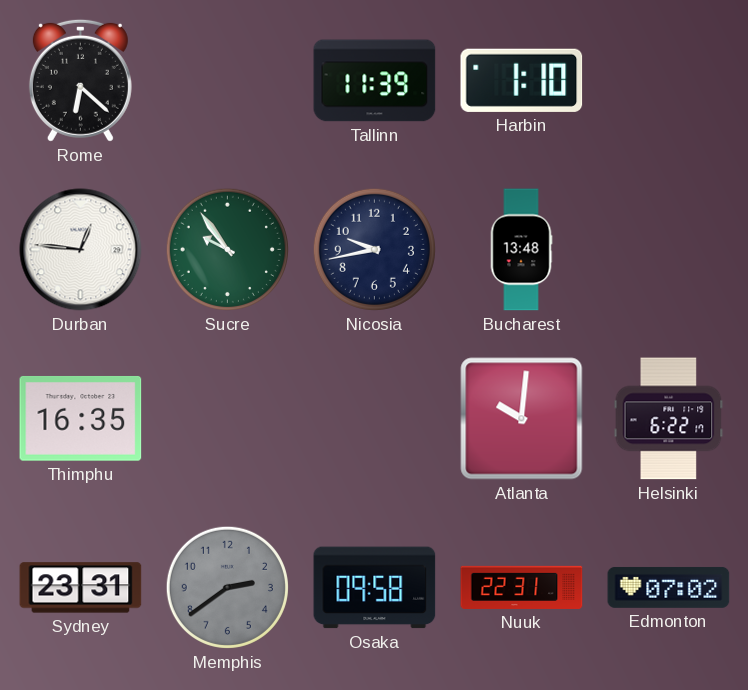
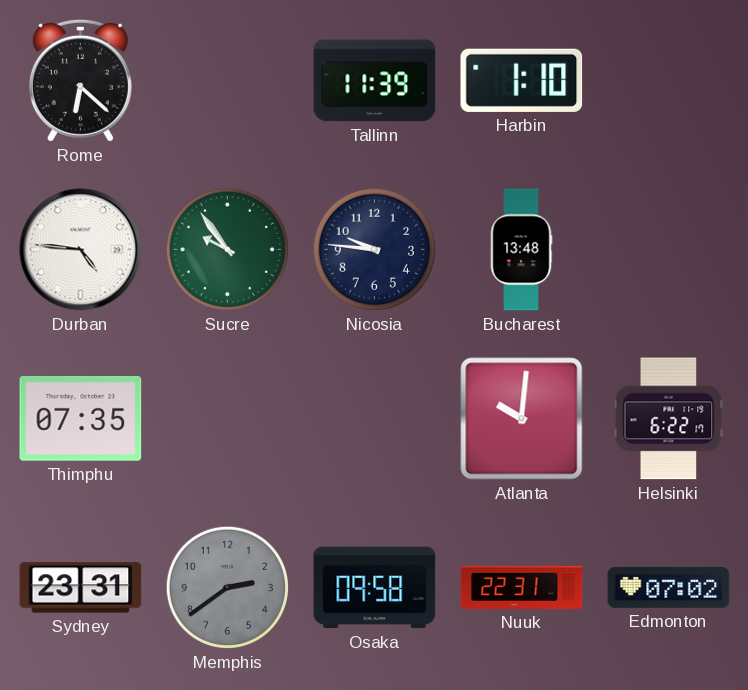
Durban: 12:46 -> 4:46 (81, 250)
Nicosia: 9:43 -> 9:46 (374, 249)
Thimphu: 16:35 -> 07:35 (81, 419)
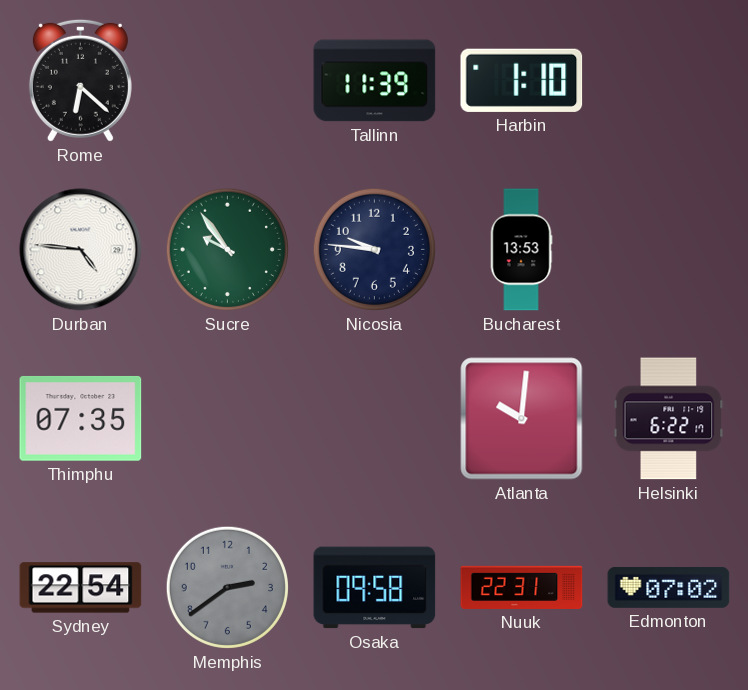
Bucharest: 13:48 -> 13:53 (521, 250)
Sydney: 23:31 -> 22:54 (81, 588)
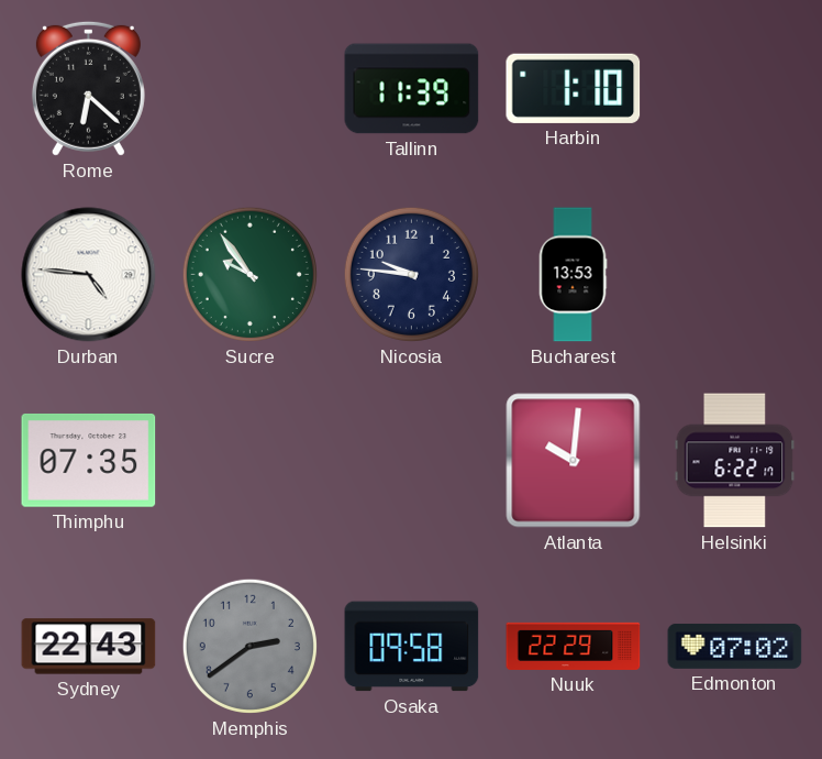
Sydney: 22:54 -> 22:43 (89, 647)
Nuuk: 22:31 -> 22:29 (574, 646)
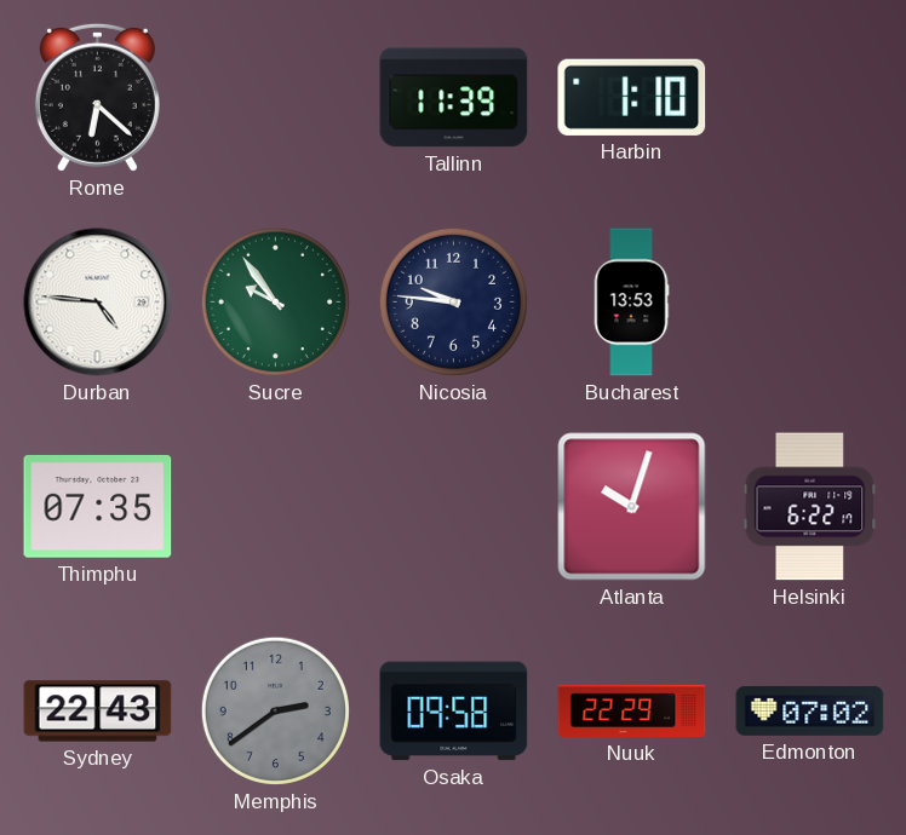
Atlanta: 10:01 -> 10:03 (632, 507)
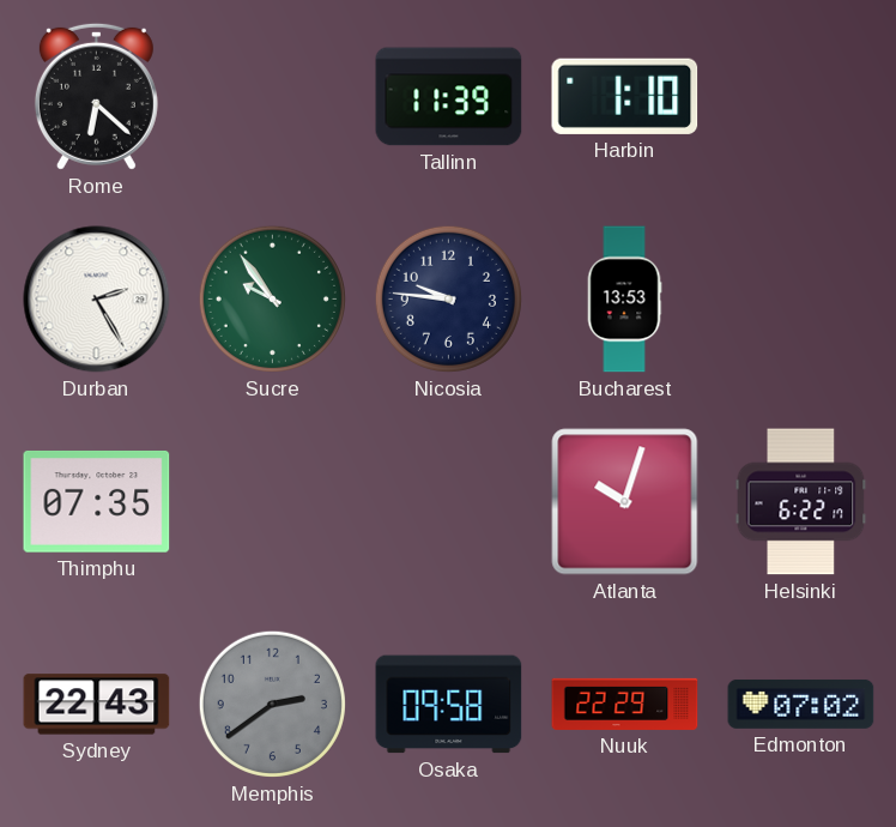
Durban: 4:46 -> 2:25 (97, 300)
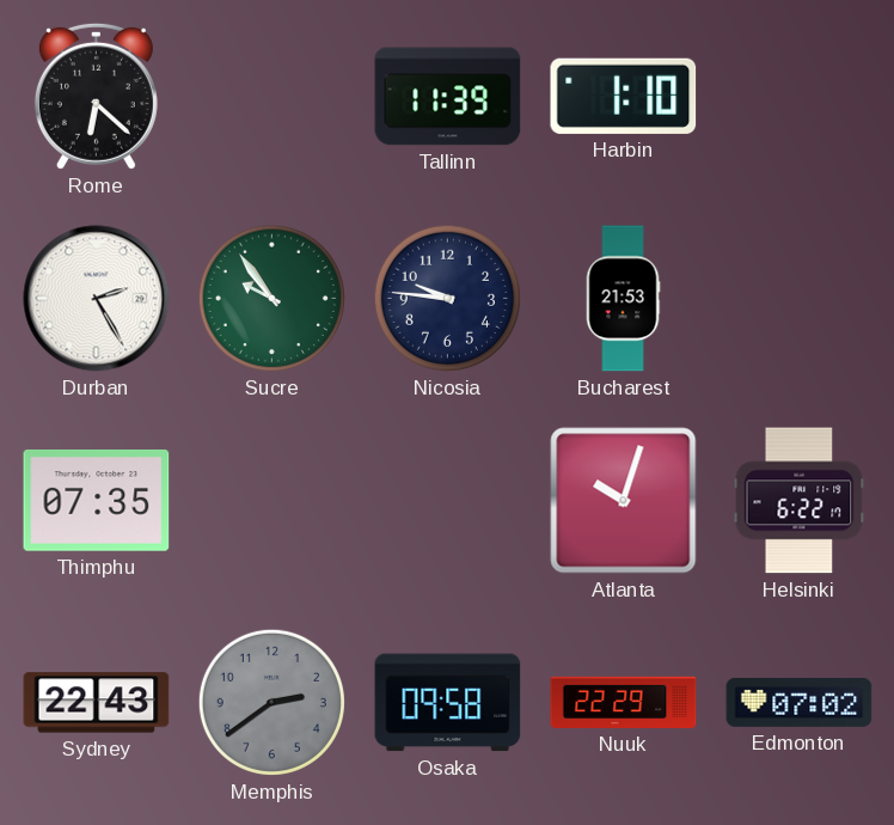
Bucharest: 13:53 -> 21:53 (623, 299)
